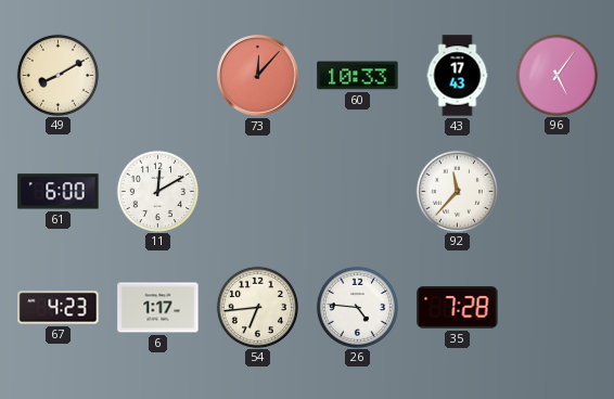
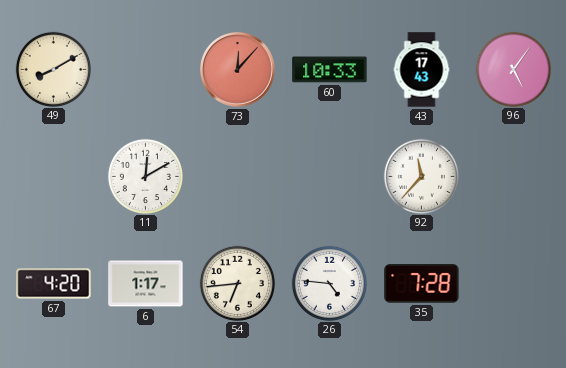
61: 6:00 -> none (59, 192)
67: 4:23 -> 4:20 (54, 284)
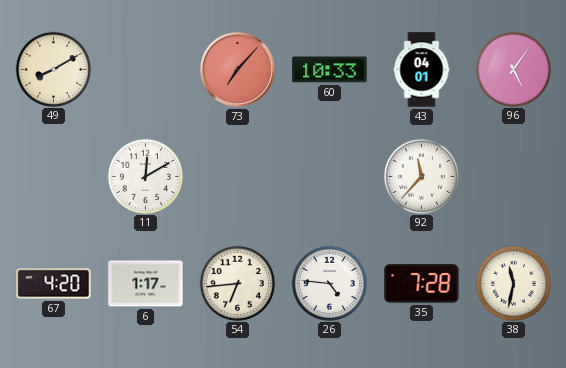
73: 12:07 -> 7:07 (238, 70)
43: 17:43 -> 04:01 (422, 70)
38: none -> 11:32 (513, 283)
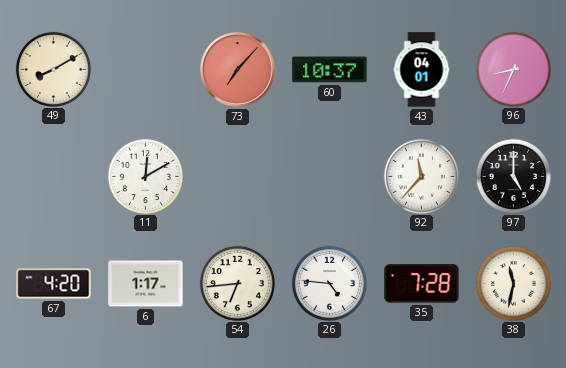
60: 10:33 -> 10:37 (330, 70)
96: 5:06 -> 8:34 (513, 69)
97: none -> 5:00 (513, 176)
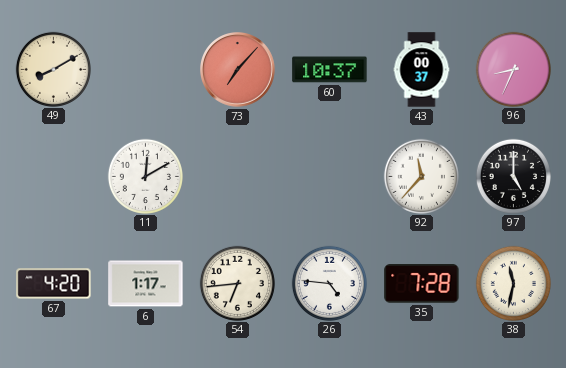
43: 04:01 -> 00:37 (422, 70)
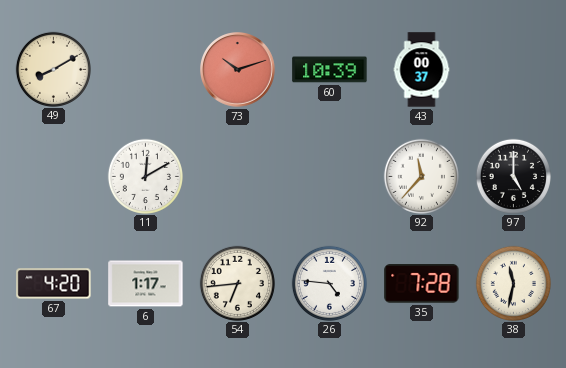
73: 7:07 -> 10:12 (238, 70)
60: 10:37 -> 10:39 (330, 70)
96: 8:34 -> none (513, 69)
